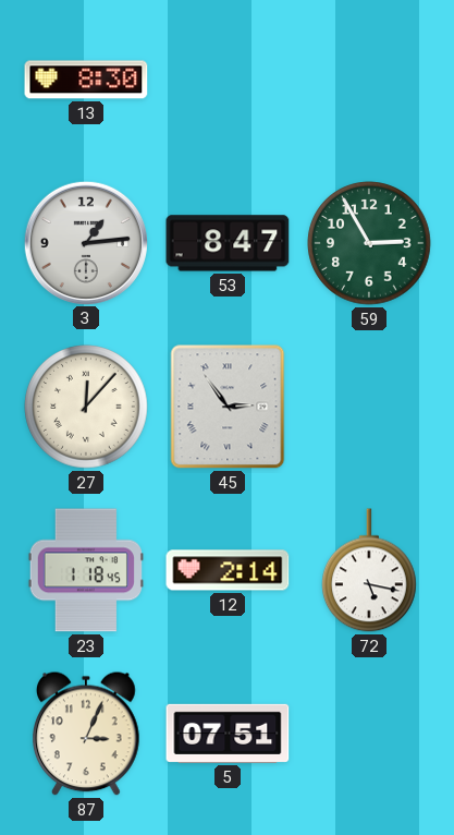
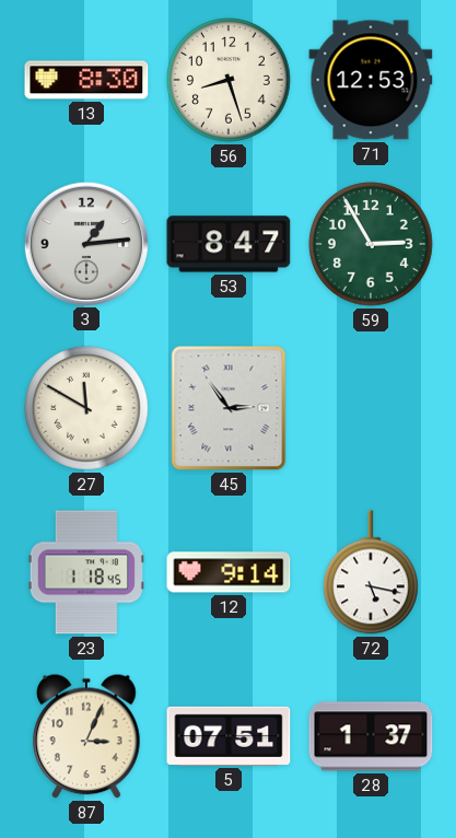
56: none -> 8:27 (229, 80)
71: none -> 12:53 (371, 80)
27: 12:07 -> 11:50 (86, 408)
12: 2:14 -> 9:14 (229, 572)
28: none -> 1:37 (371, 736)
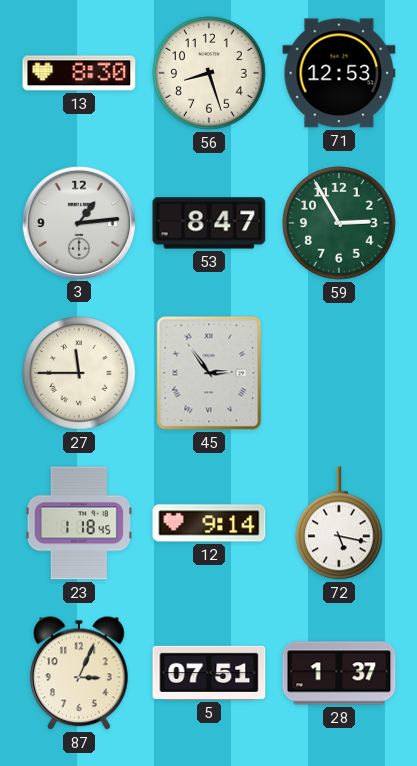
27: 11:50 -> 11:45 (79, 373)
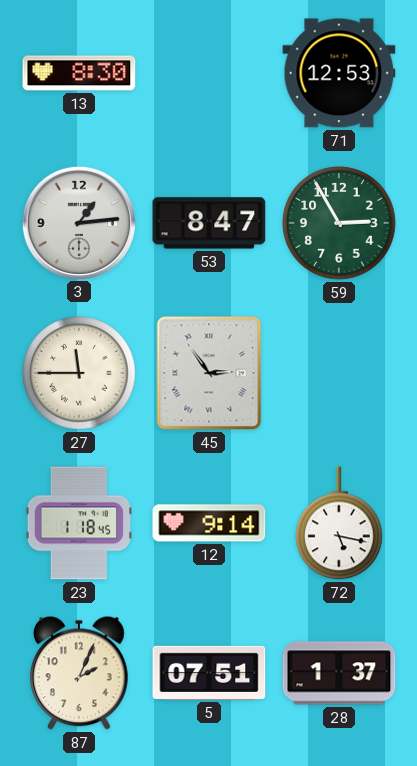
56: 8:27 -> none (209, 73)
87: 3:04 -> 2:04 (80, 673)
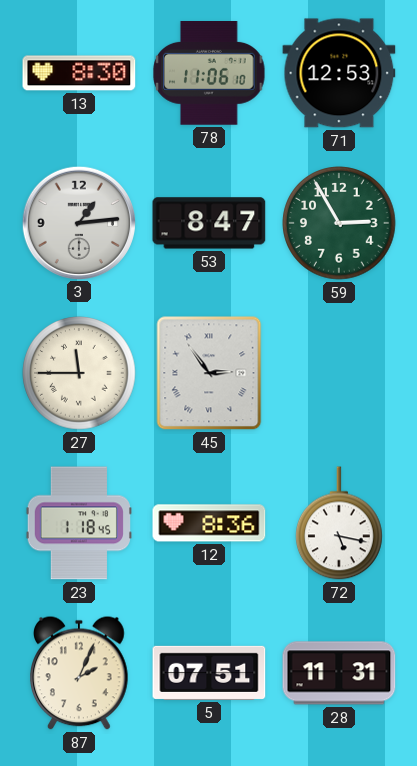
78: none -> 11:06 (209, 74)
12: 9:14 -> 8:36 (209, 523)
28: 1:37 -> 11:31 (339, 673)
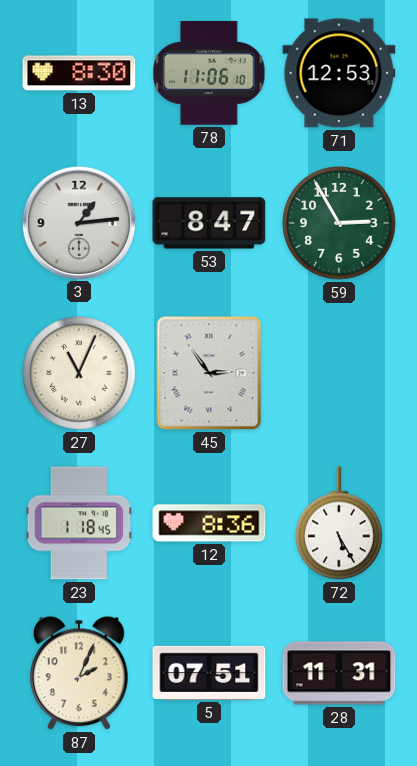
27: 11:45 -> 11:04 (79, 373)
72: 5:17 -> 5:25 (340, 523)
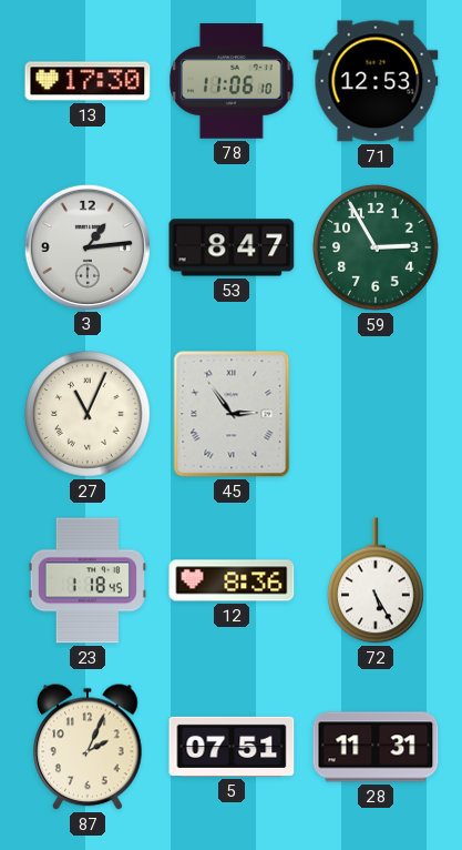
13: 8:30 -> 17:30 (88, 81)
